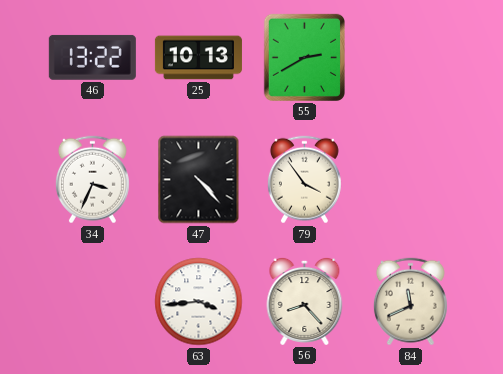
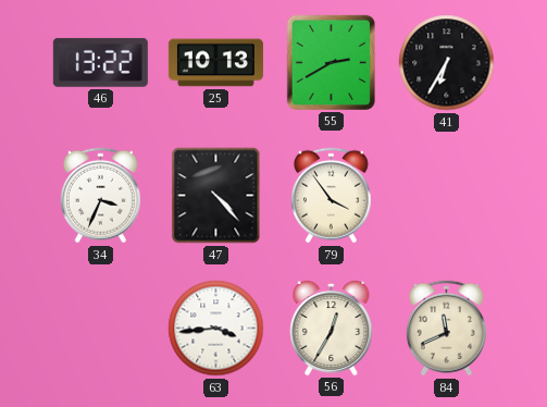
41: none -> 6:35 (447, 63)
56: 8:23 -> 12:35 (332, 328)
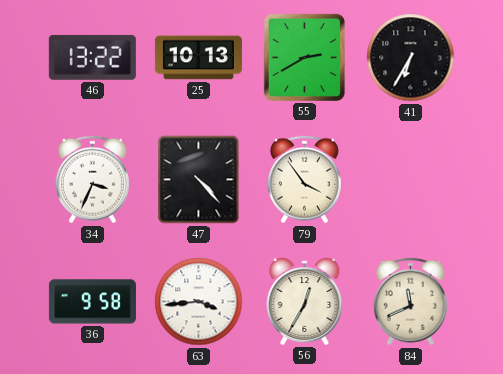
36: none -> 9:58 (92, 302)
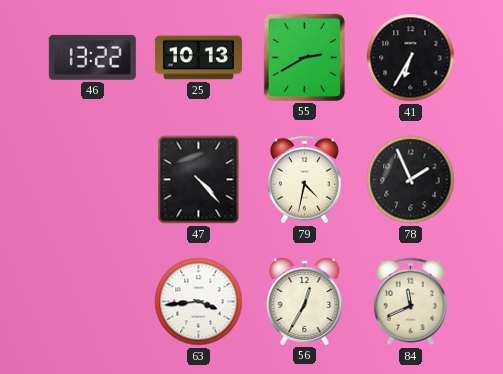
34: 3:34 -> none (92, 180)
79: 3:54 -> 4:32 (304, 180)
78: none -> 1:56 (411, 180)
36: 9:58 -> none (92, 302)
